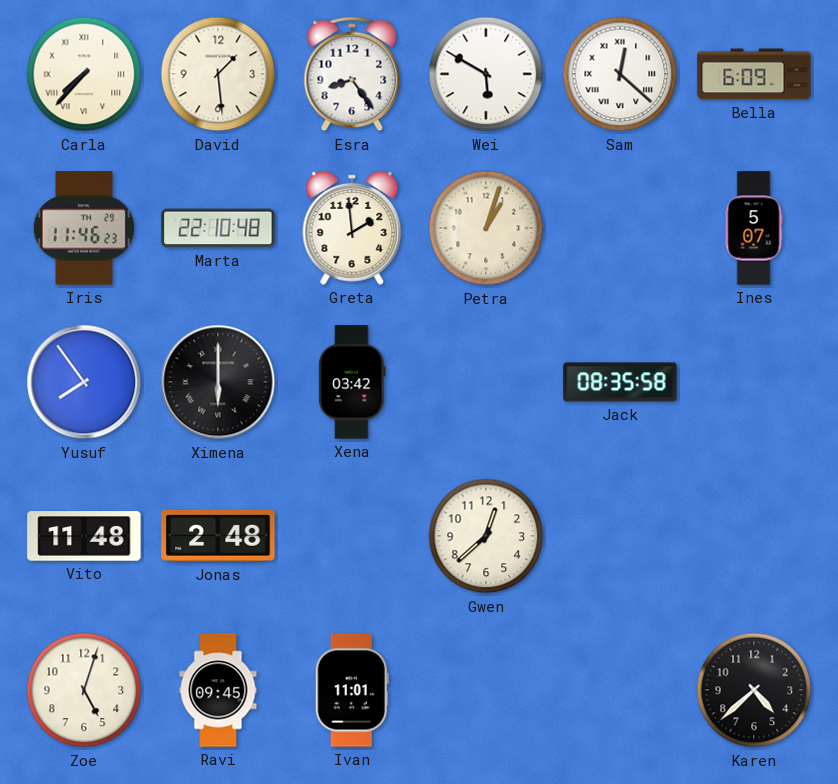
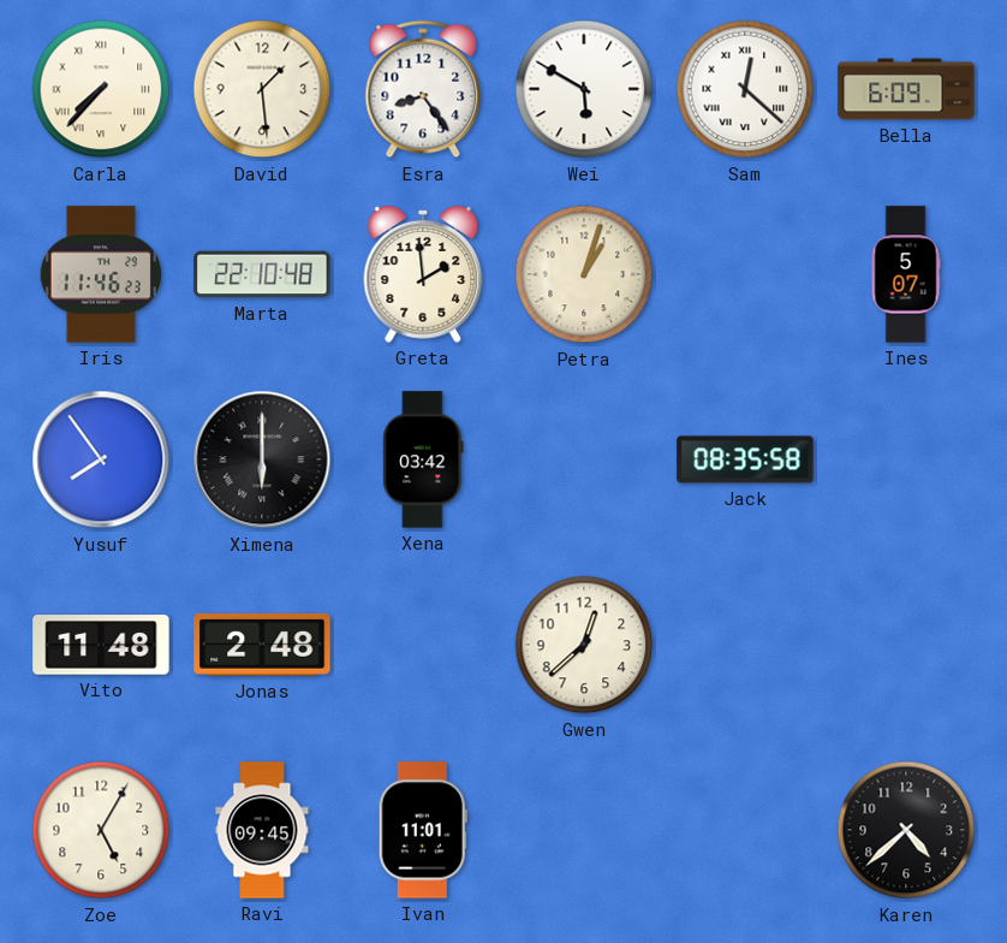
Zoe: 5:03 -> 5:05 (101, 830)
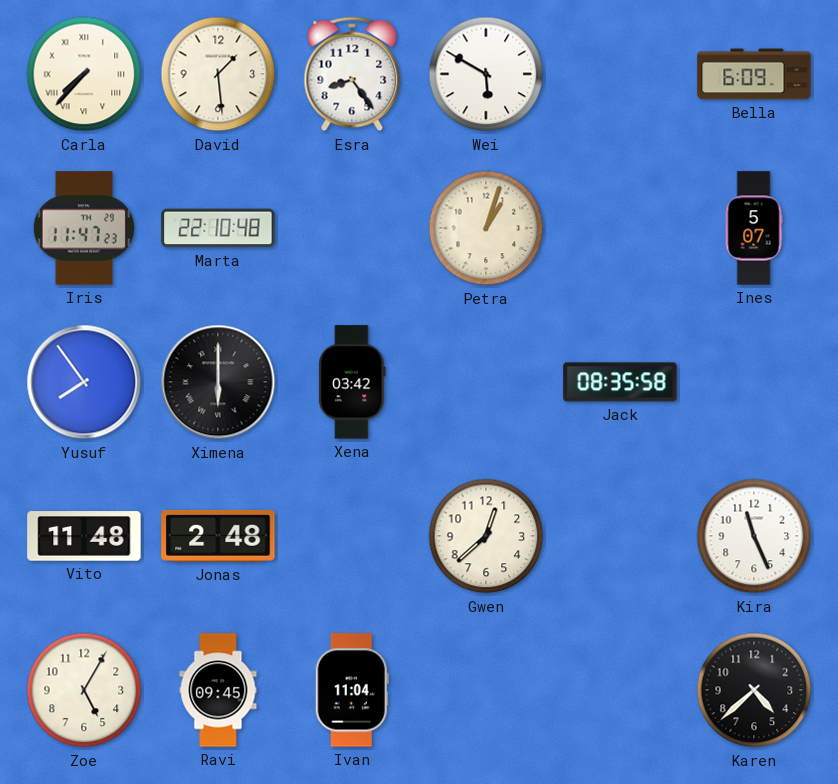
Sam: 12:22 -> none (745, 89)
Iris: 11:46 -> 11:47 (84, 228)
Greta: 1:59 -> none (423, 275)
Kira: none -> 11:26 (754, 536)
Ivan: 11:01 -> 11:04 (352, 690)
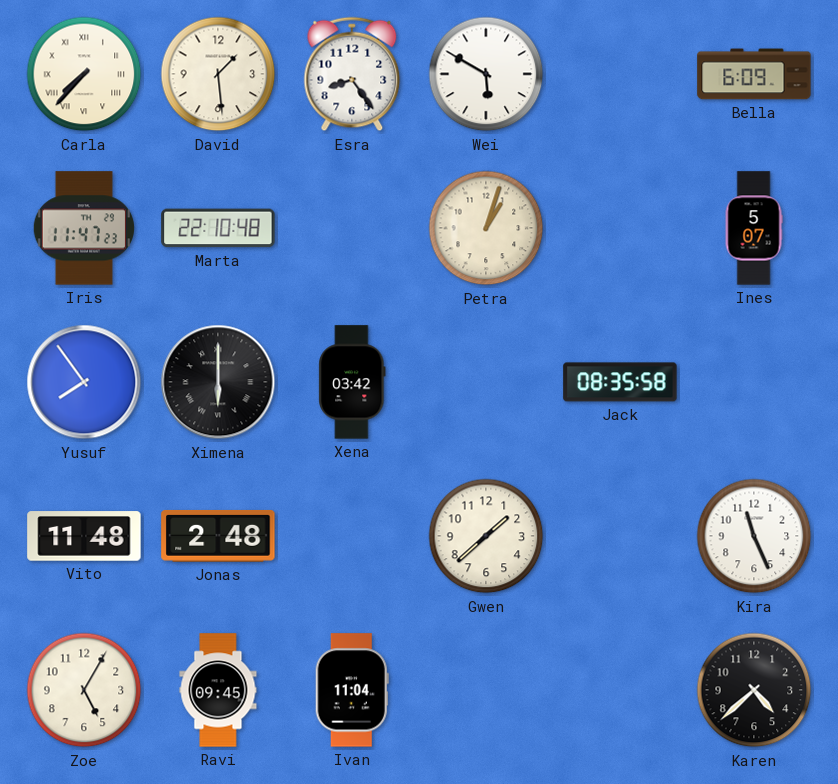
Gwen: 12:38 -> 1:38 (486, 536)
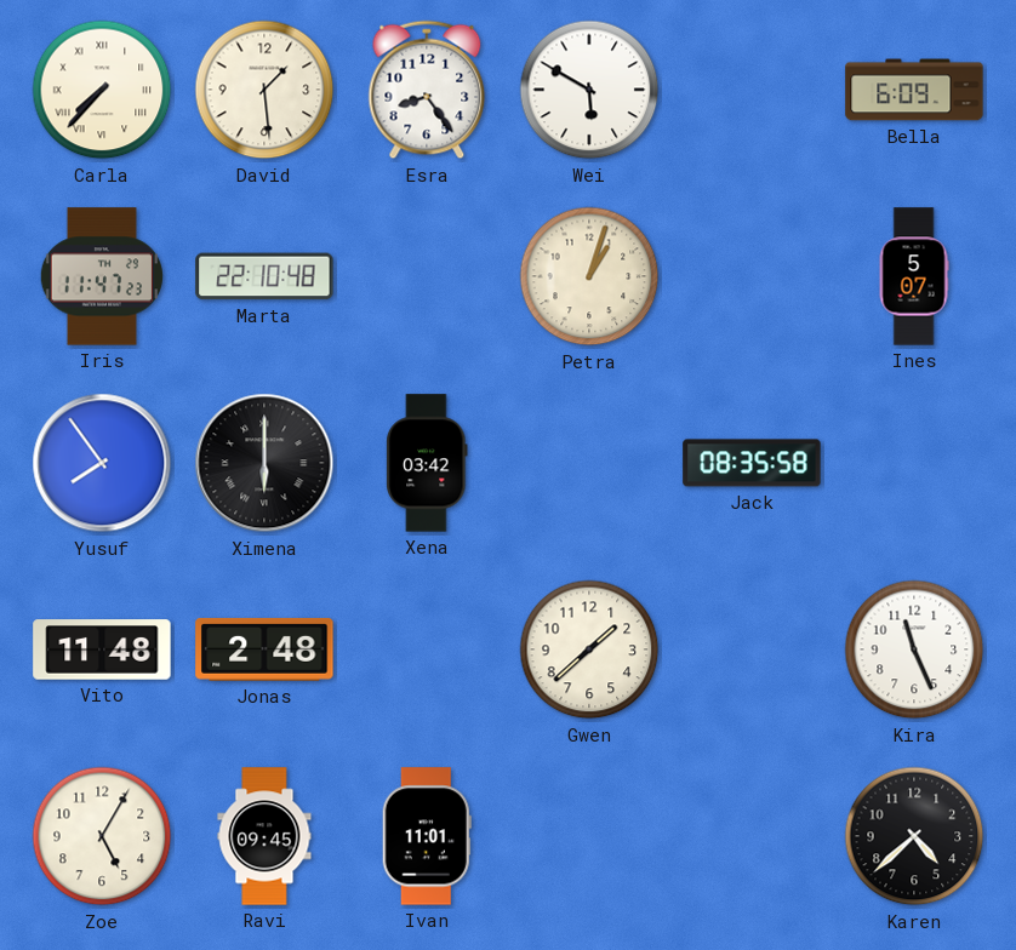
Ivan: 11:04 -> 11:01 (427, 836)
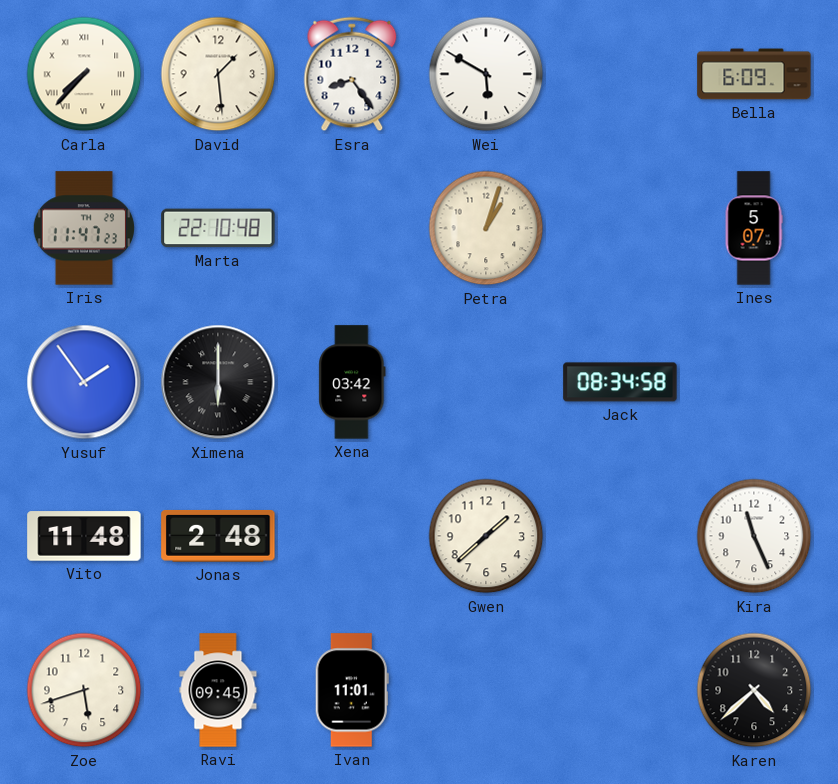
Yusuf: 7:54 -> 1:54 (84, 382)
Jack: 08:35 -> 08:34 (620, 382)
Zoe: 5:05 -> 5:42 (84, 690)
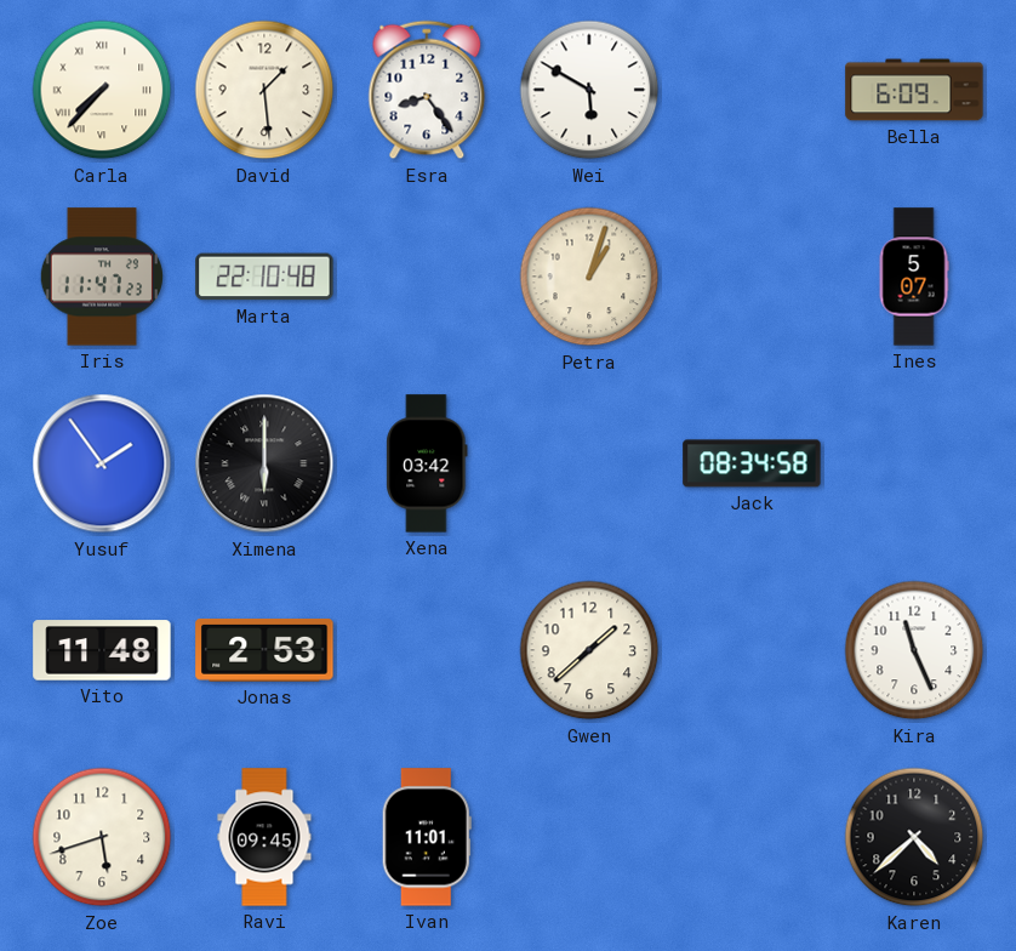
Jonas: 2:48 -> 2:53 (264, 650)
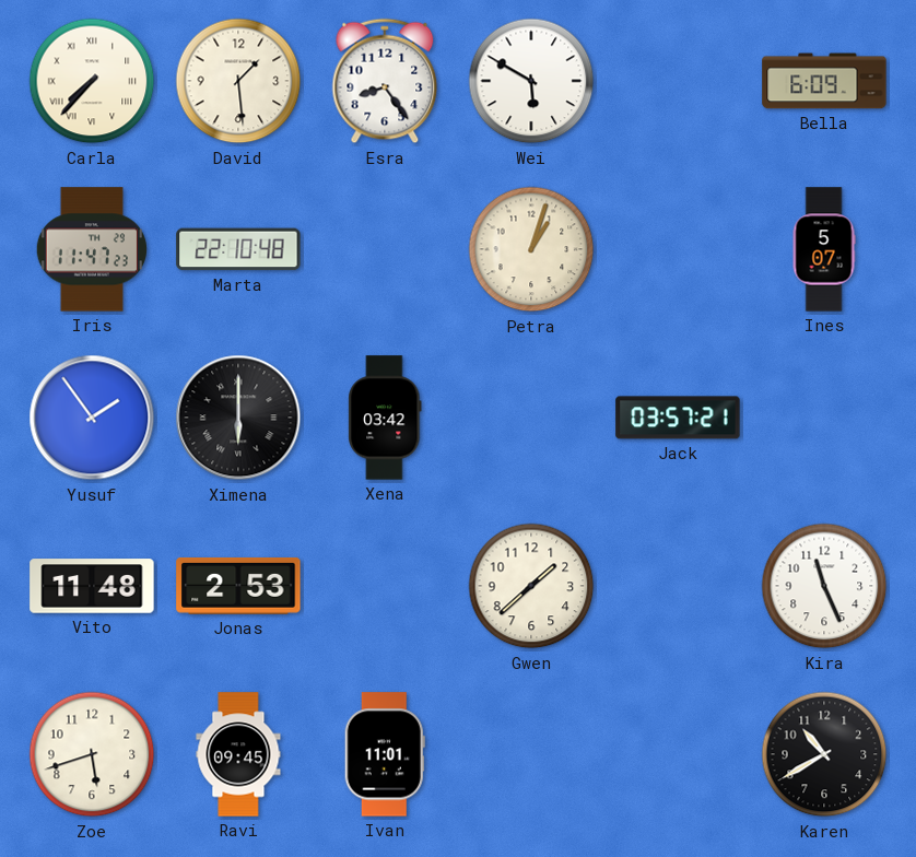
Jack: 08:34 -> 03:57 (678, 418)
Karen: 4:38 -> 10:40 (824, 754)
